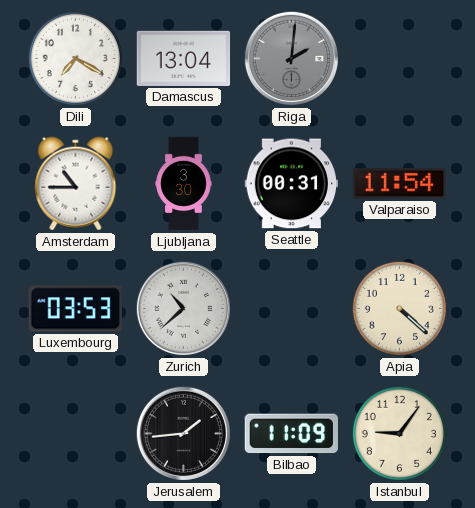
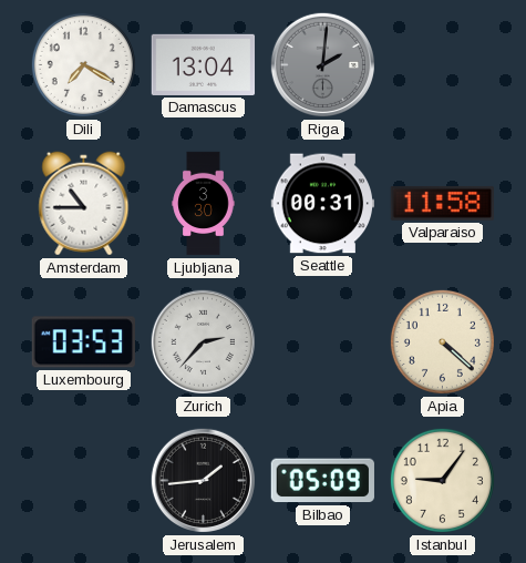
Valparaiso: 11:54 -> 11:58 (442, 203)
Zurich: 10:38 -> 2:37 (203, 341)
Bilbao: 11:09 -> 05:09 (322, 481)
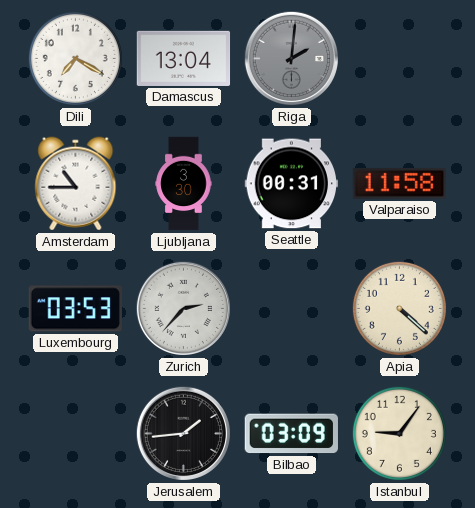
Bilbao: 05:09 -> 03:09 (291, 434)
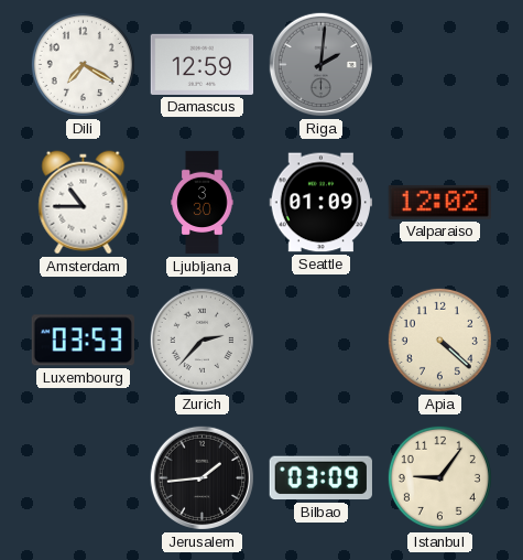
Damascus: 13:04 -> 12:59 (203, 64)
Seattle: 00:31 -> 01:09 (322, 203)
Valparaiso: 11:58 -> 12:02 (439, 202)
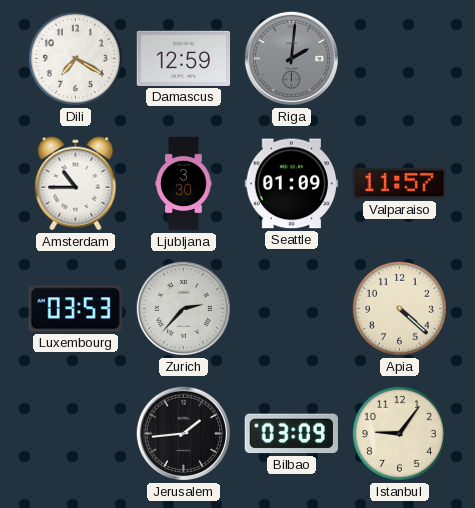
Valparaiso: 12:02 -> 11:57 (399, 183)
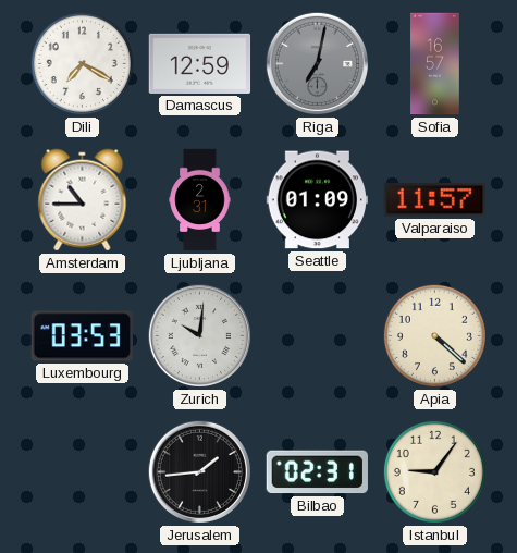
Riga: 2:01 -> 7:02 (317, 63)
Sofia: none -> 16:57 (435, 64)
Ljubljana: 3:30 -> 2:31 (200, 200)
Zurich: 2:37 -> 10:01 (199, 335)
Bilbao: 03:09 -> 02:31 (317, 472)
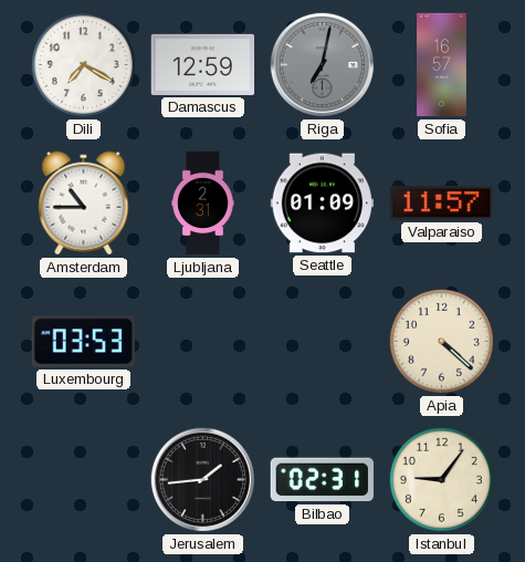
Zurich: 10:01 -> none (199, 335)
